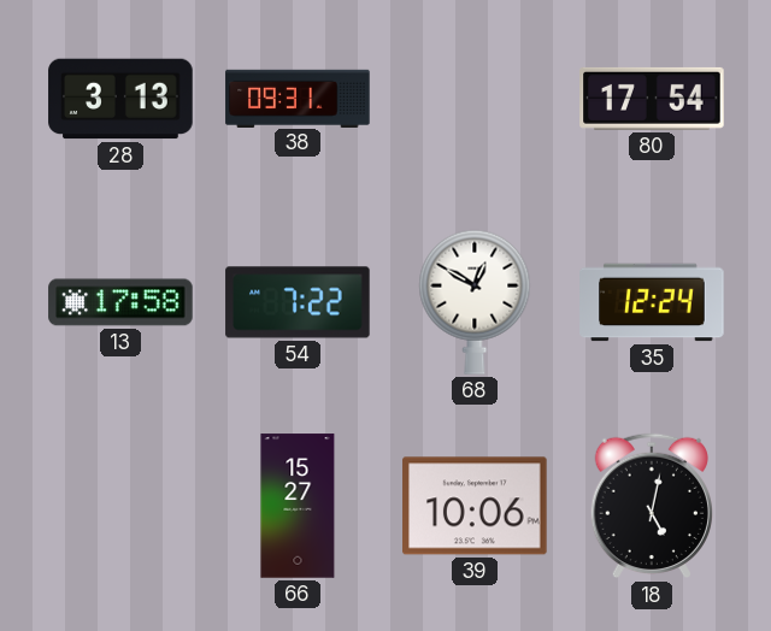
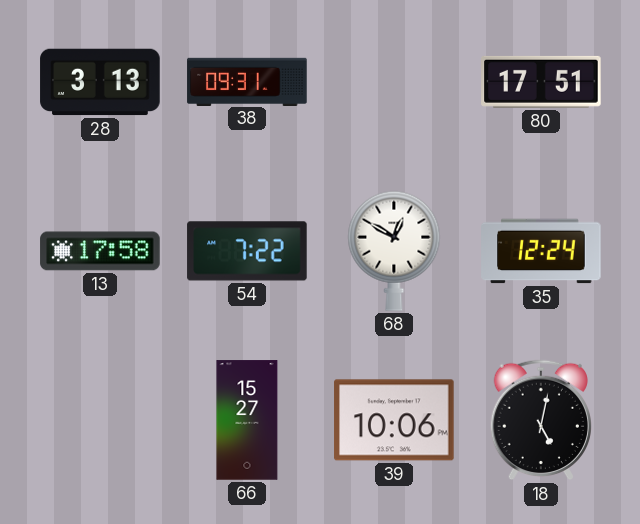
80: 17:54 -> 17:51 (541, 82)
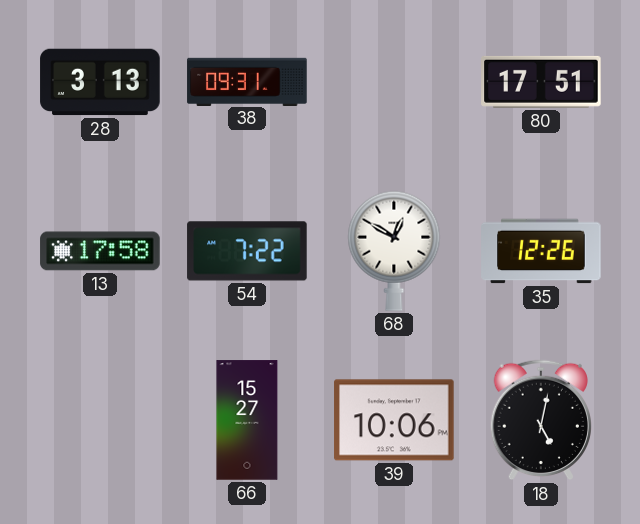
35: 12:24 -> 12:26 (541, 251)
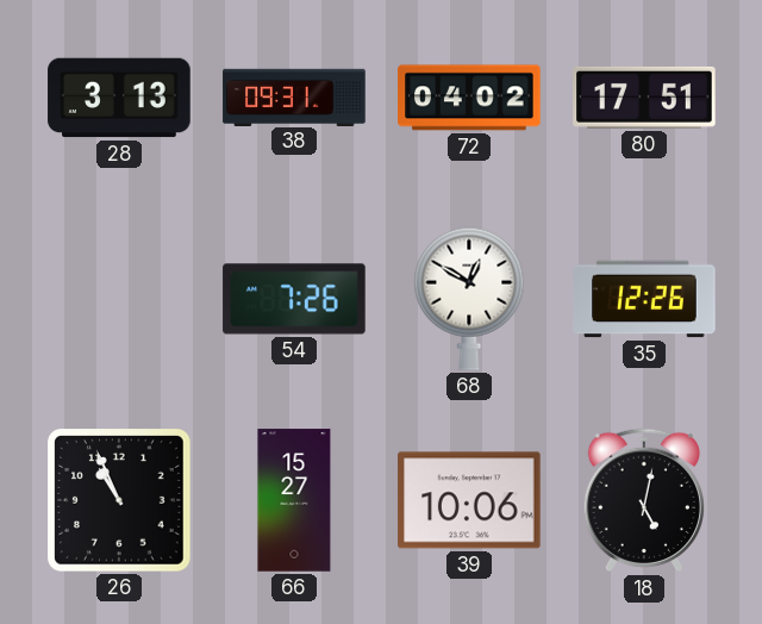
72: none -> 04:02 (469, 98)
13: 17:58 -> none (100, 251)
54: 7:22 -> 7:26 (294, 299)
26: none -> 10:56 (119, 500)
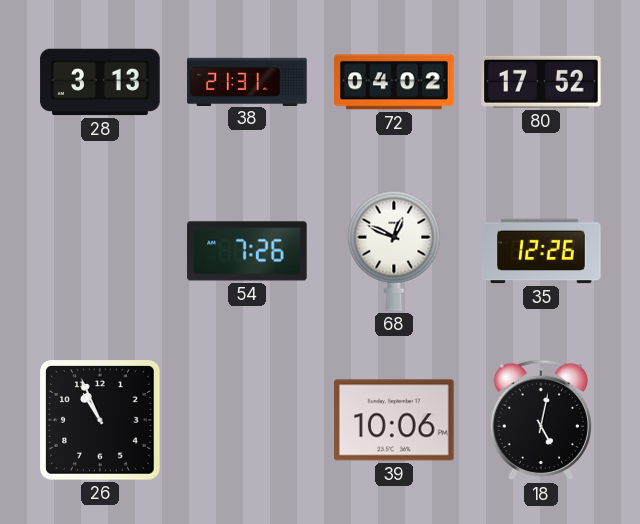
38: 09:31 -> 21:31 (247, 81)
80: 17:51 -> 17:52 (541, 82)
68: 12:50 -> 12:49 (394, 251)
66: 15:27 -> none (294, 500)
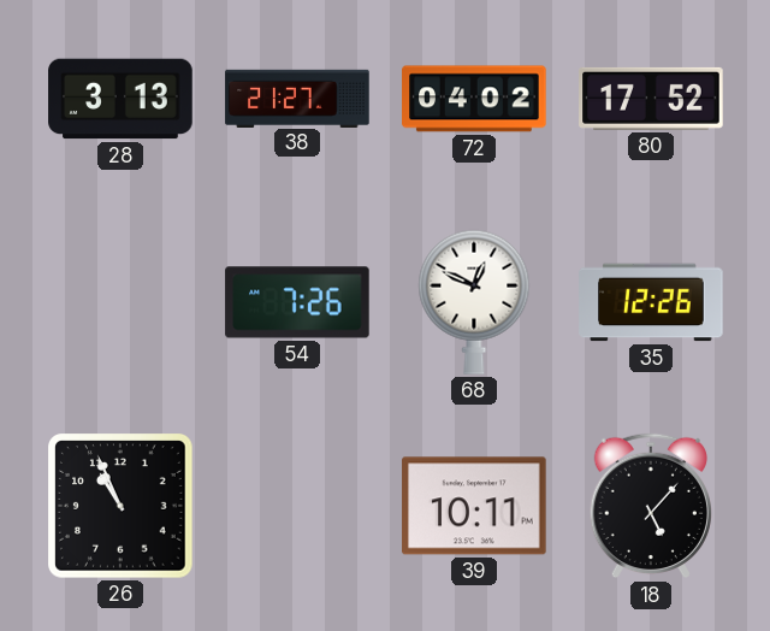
38: 21:31 -> 21:27 (297, 98)
39: 10:06 -> 10:11 (474, 506)
18: 5:02 -> 5:07 (651, 506)
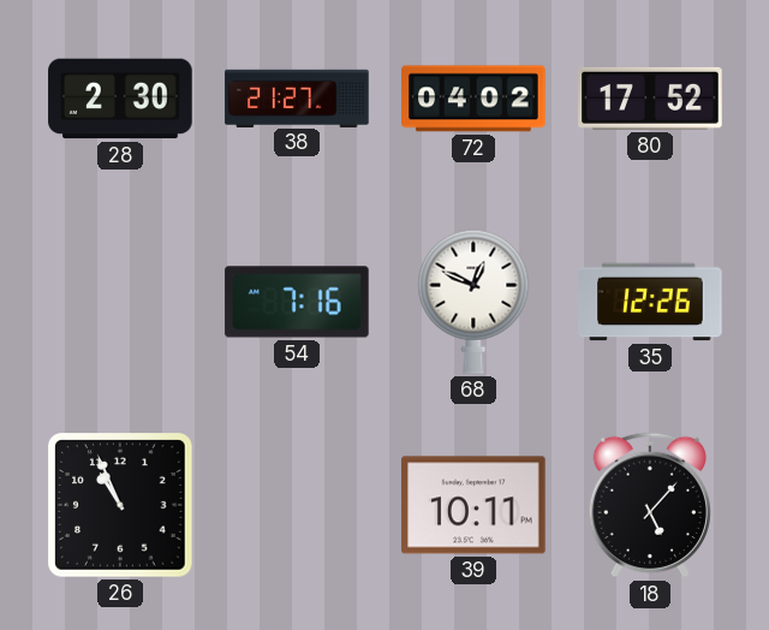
28: 3:13 -> 2:30 (120, 99)
54: 7:26 -> 7:16 (297, 302)
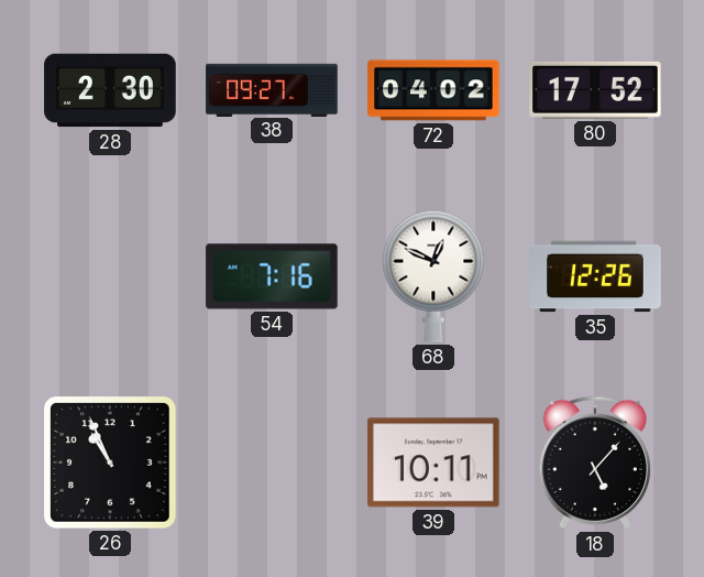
38: 21:27 -> 09:27 (272, 89)
